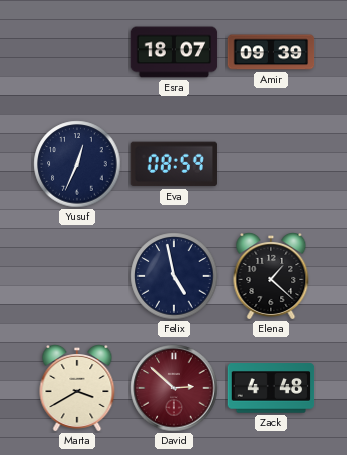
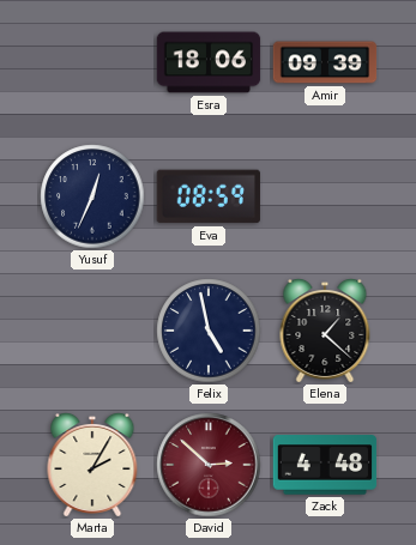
Esra: 18:07 -> 18:06 (209, 62)
Marta: 3:40 -> 2:05 (92, 466)
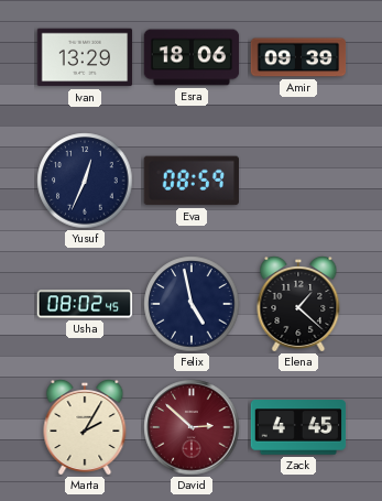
Ivan: none -> 13:29 (85, 57)
Usha: none -> 08:02 (85, 304)
Zack: 4:48 -> 4:45 (298, 427)
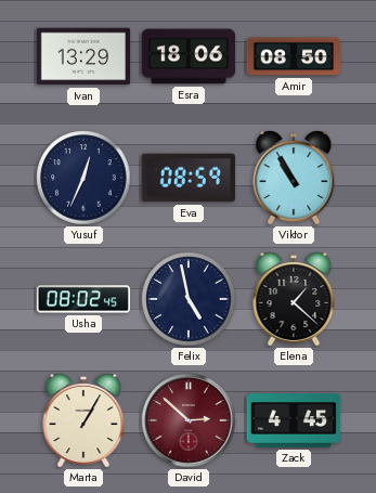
Amir: 09:39 -> 08:50 (294, 56)
Viktor: none -> 10:55 (294, 179)
Marta: 2:05 -> 1:05 (83, 421)
